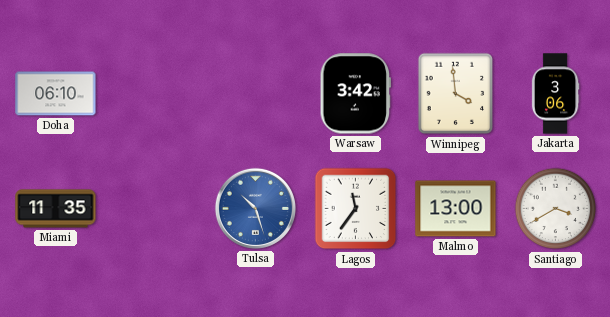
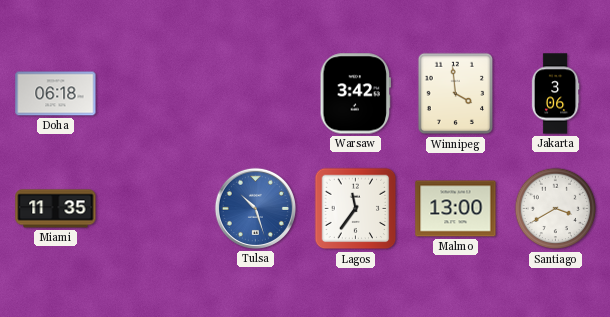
Doha: 06:10 -> 06:18 (56, 94)
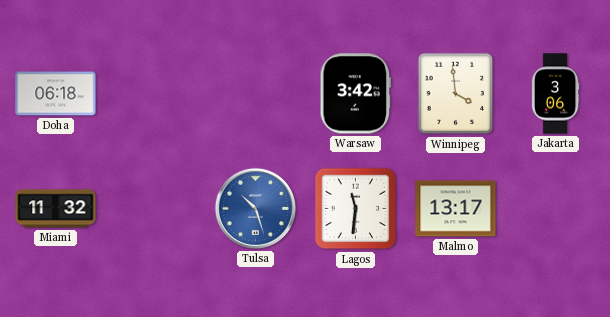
Miami: 11:35 -> 11:32 (56, 209)
Lagos: 11:36 -> 11:31 (356, 209)
Malmo: 13:00 -> 13:17 (456, 209)
Santiago: 3:40 -> none (556, 209)
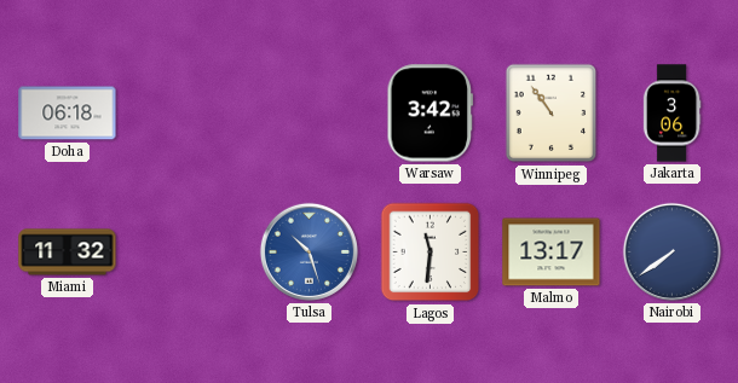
Winnipeg: 3:59 -> 10:54 (552, 114)
Nairobi: none -> 7:39 (671, 251)
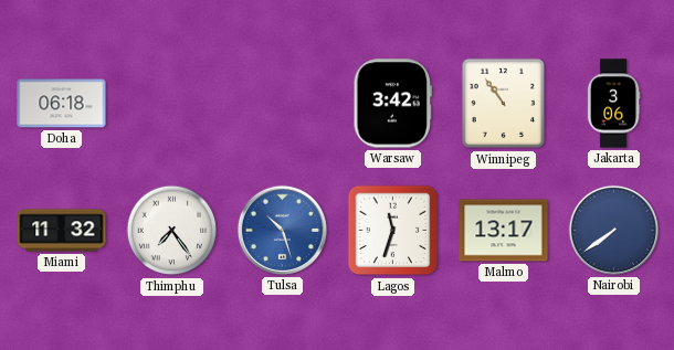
Thimphu: none -> 7:24 (172, 231)
Lagos: 11:31 -> 11:33 (393, 231)
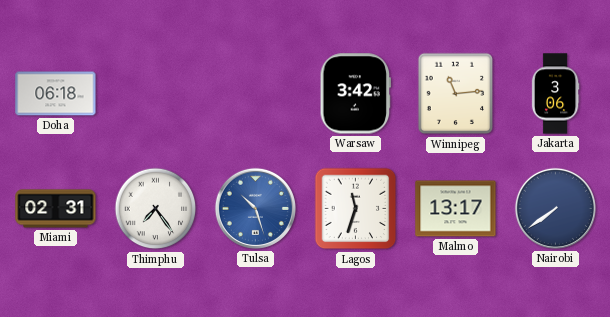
Winnipeg: 10:54 -> 11:14 (456, 94)
Miami: 11:32 -> 02:31 (56, 209)
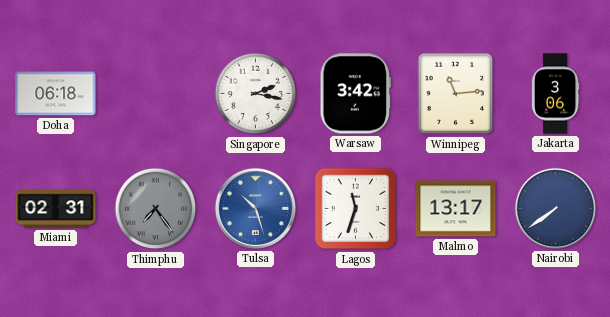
Singapore: none -> 2:17 (256, 94)
Thimphu dial: white -> grey (156, 209)
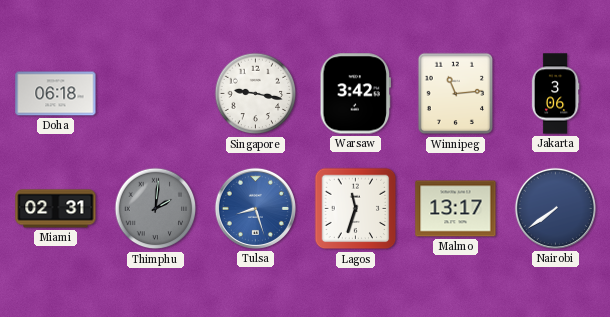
Singapore: 2:17 -> 9:17 (256, 94)
Thimphu: 7:24 -> 2:01 (156, 209)
Tulsa: 10:27 -> 8:27 (255, 208)
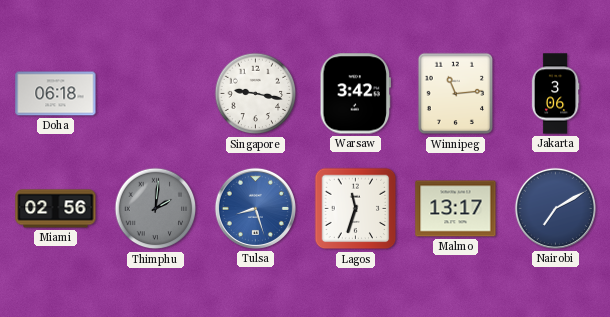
Miami: 02:31 -> 02:56 (56, 209)
Nairobi: 7:39 -> 7:10 (555, 208)
